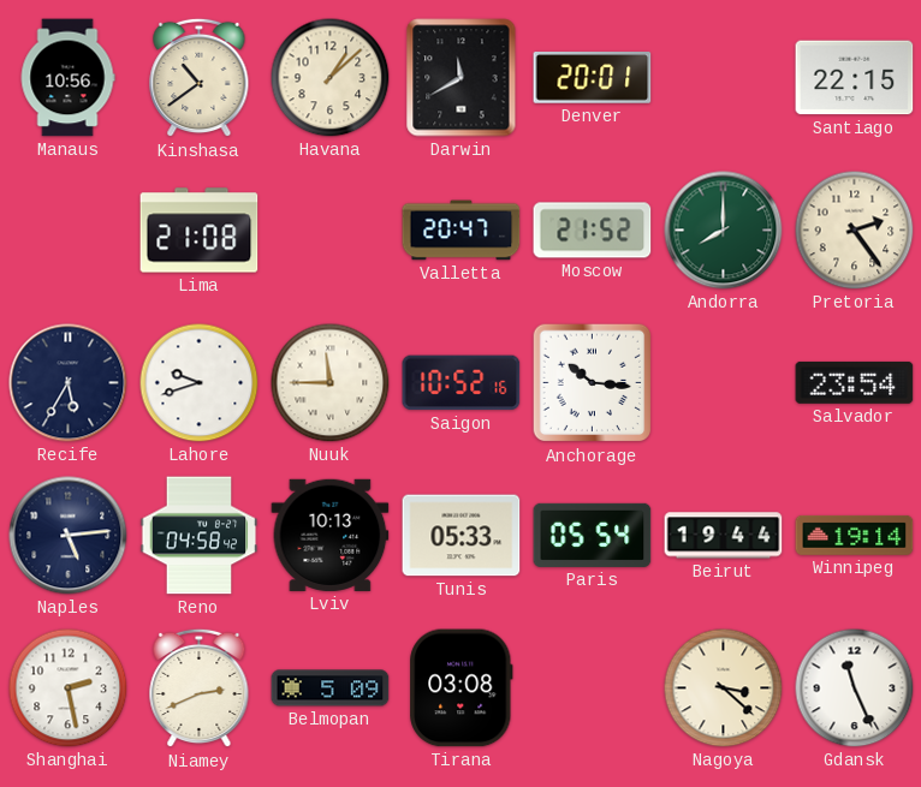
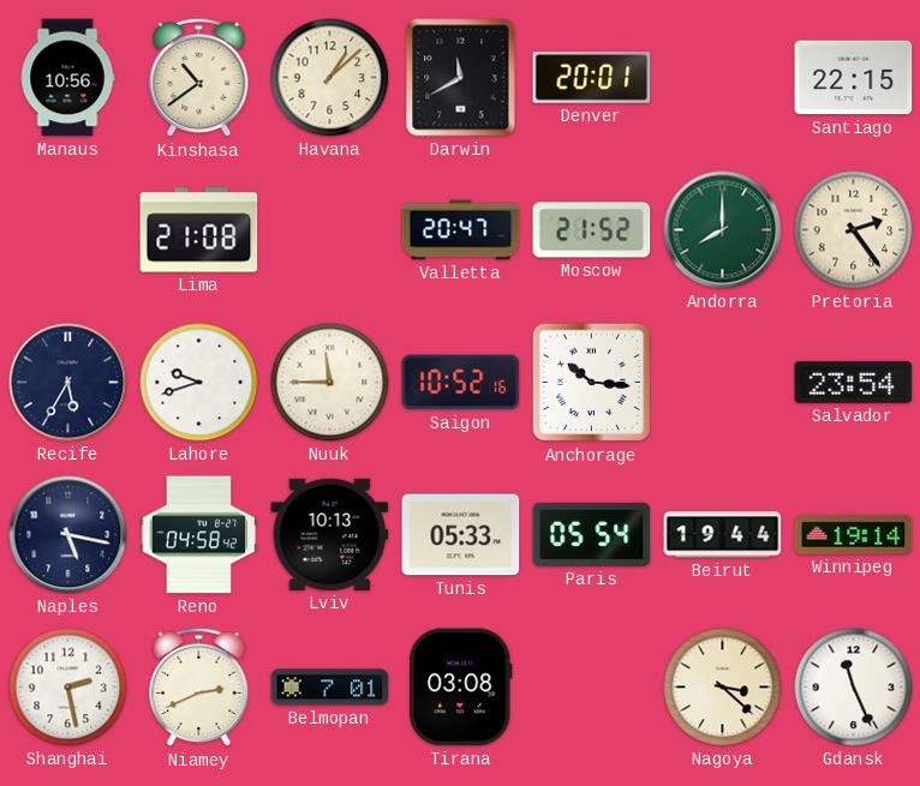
Naples: 5:14 -> 5:17 (68, 535)
Belmopan: 5:09 -> 7:01 (330, 688)
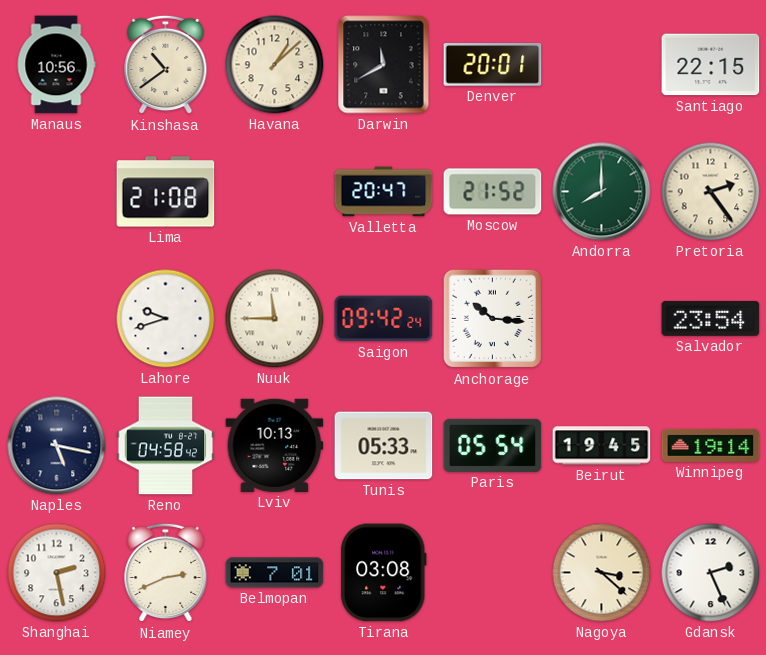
Recife: 5:35 -> none (68, 383)
Saigon: 10:52 -> 09:42 (384, 319)
Beirut: 19:44 -> 19:45 (602, 446)
Gdansk: 11:26 -> 2:26 (711, 573)
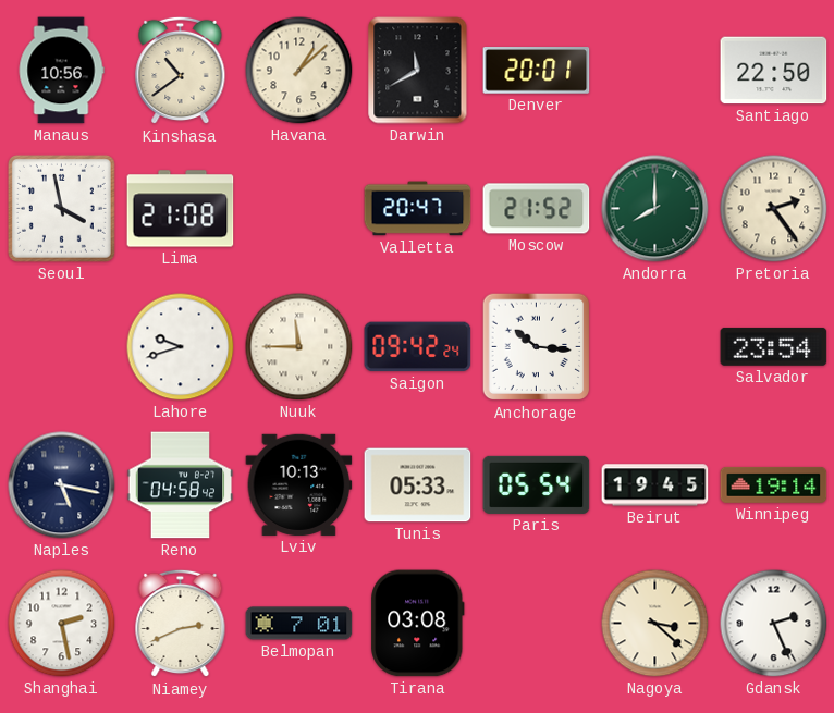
Santiago: 22:15 -> 22:50 (774, 71)
Seoul: none -> 3:58 (61, 208)
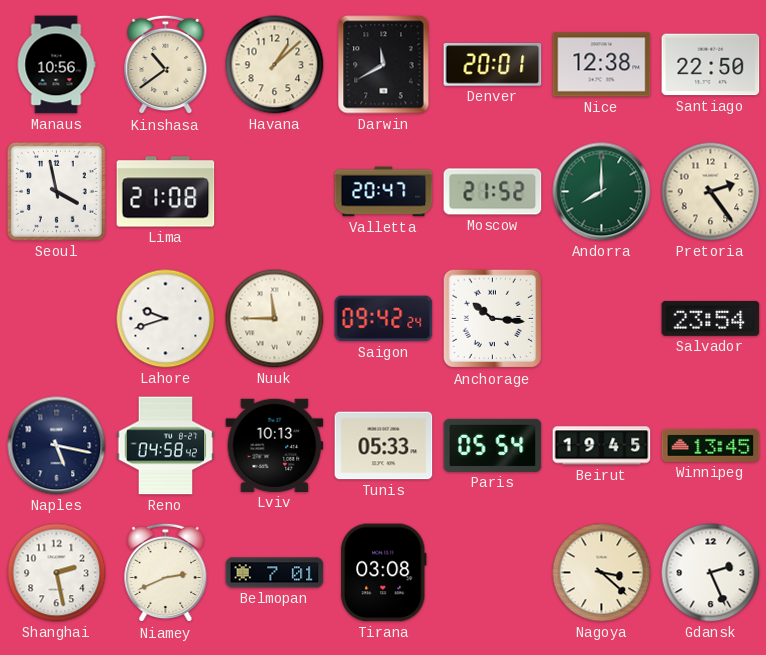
Nice: none -> 12:38 (602, 65)
Winnipeg: 19:14 -> 13:45 (711, 445)
